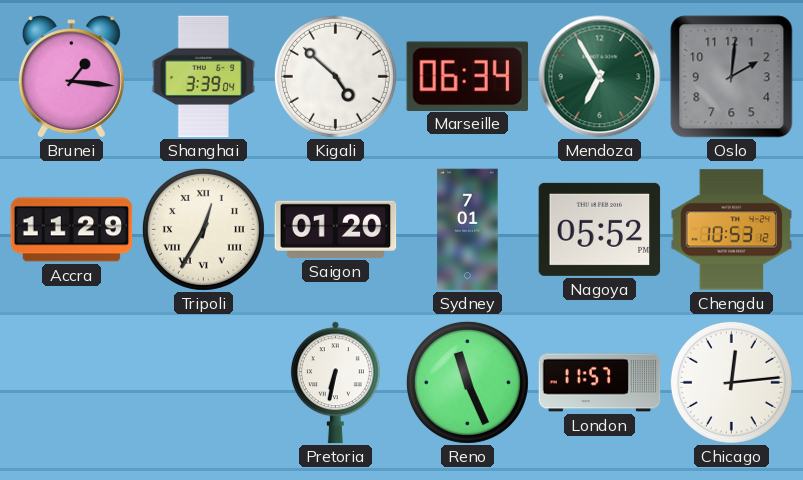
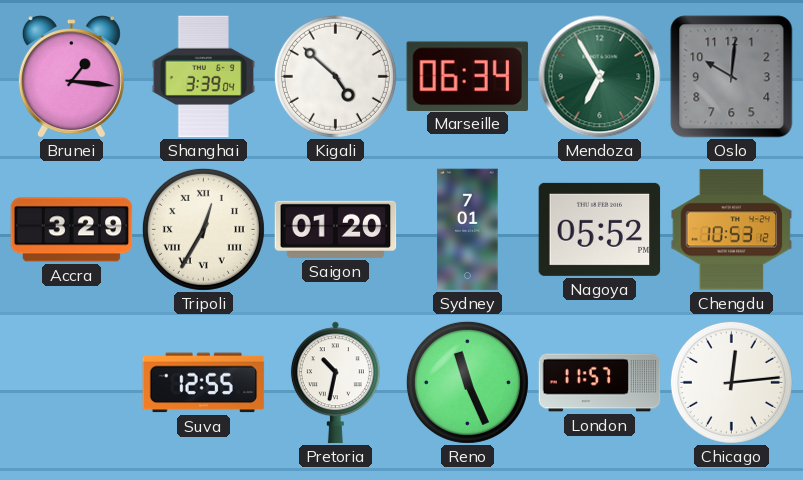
Oslo: 2:01 -> 10:01 (732, 77)
Accra: 11:29 -> 3:29 (72, 230)
Suva: none -> 12:55 (204, 383)
Pretoria: 6:32 -> 10:32 (335, 383)
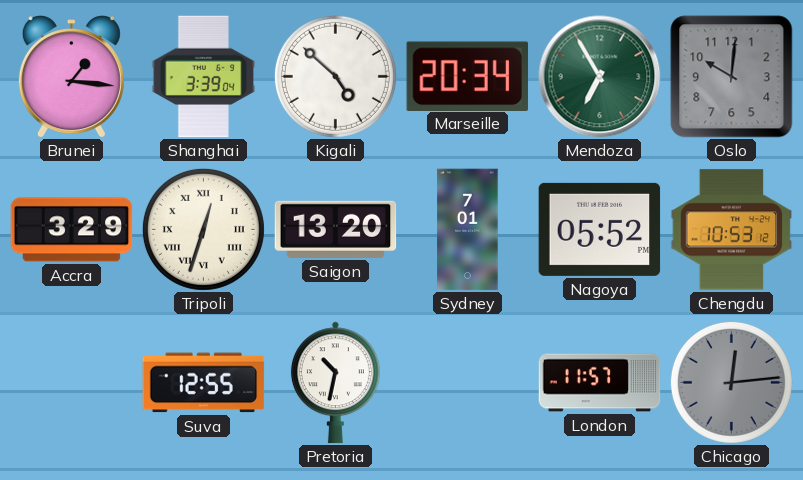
Marseille: 06:34 -> 20:34 (467, 76)
Tripoli: 12:35 -> 12:33 (203, 229)
Saigon: 01:20 -> 13:20 (336, 229)
Reno: 11:26 -> none (467, 382)
Chicago dial: white -> grey (731, 382)
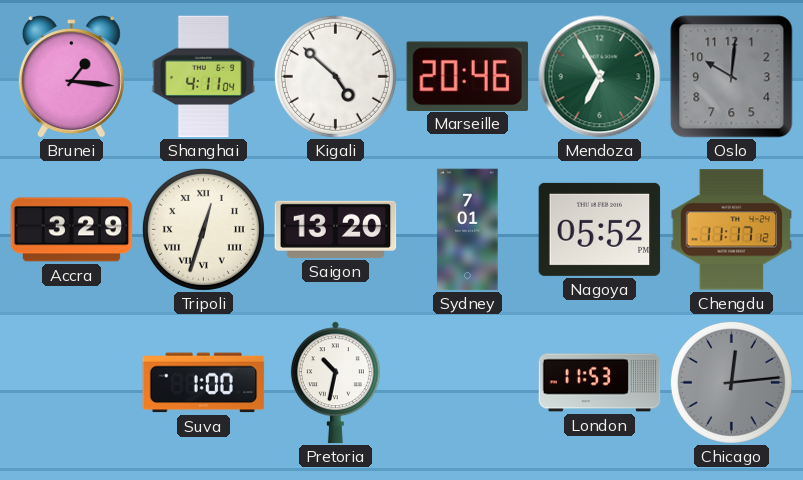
Shanghai: 3:39 -> 4:11 (203, 77)
Marseille: 20:34 -> 20:46 (467, 76)
Chengdu: 10:53 -> 11:17 (732, 230)
Suva: 12:55 -> 1:00 (204, 383)
London: 11:57 -> 11:53 (600, 383)
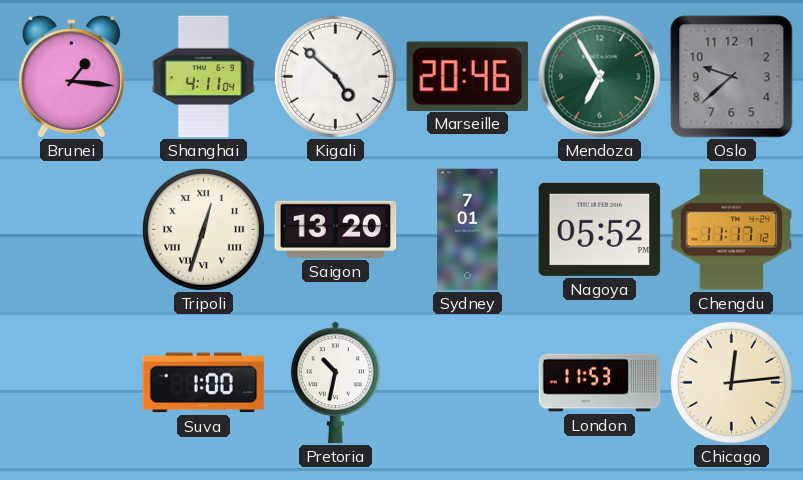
Oslo: 10:01 -> 9:38 (732, 77)
Accra: 3:29 -> none (72, 230)
Chicago dial: grey -> cream (731, 382)
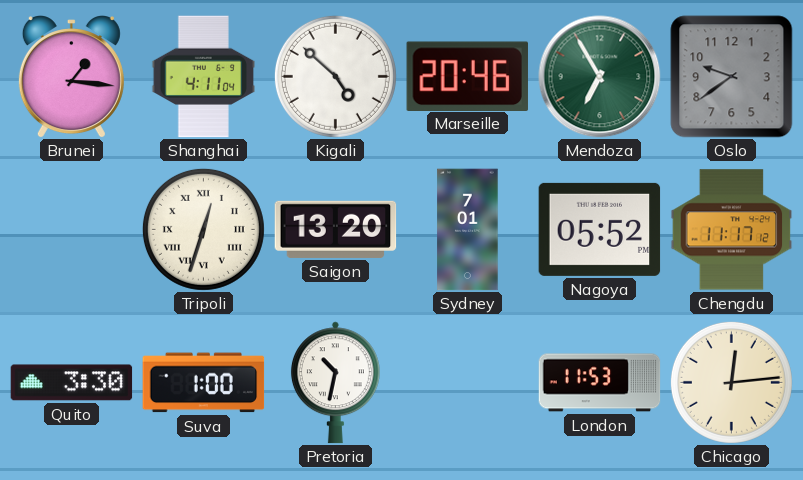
Oslo: 9:38 -> 9:39 (732, 77)
Quito: none -> 3:30 (72, 383)
